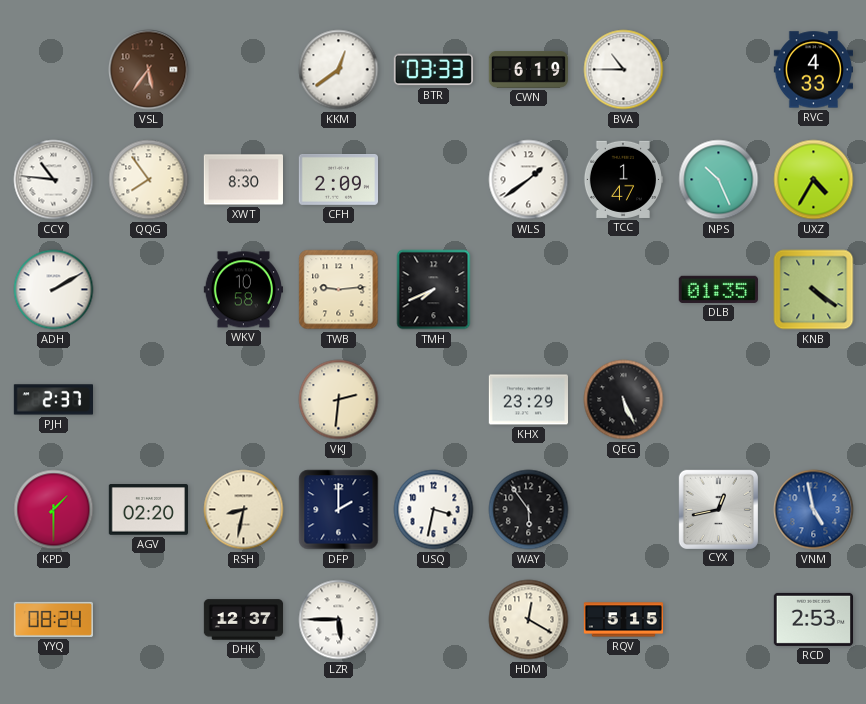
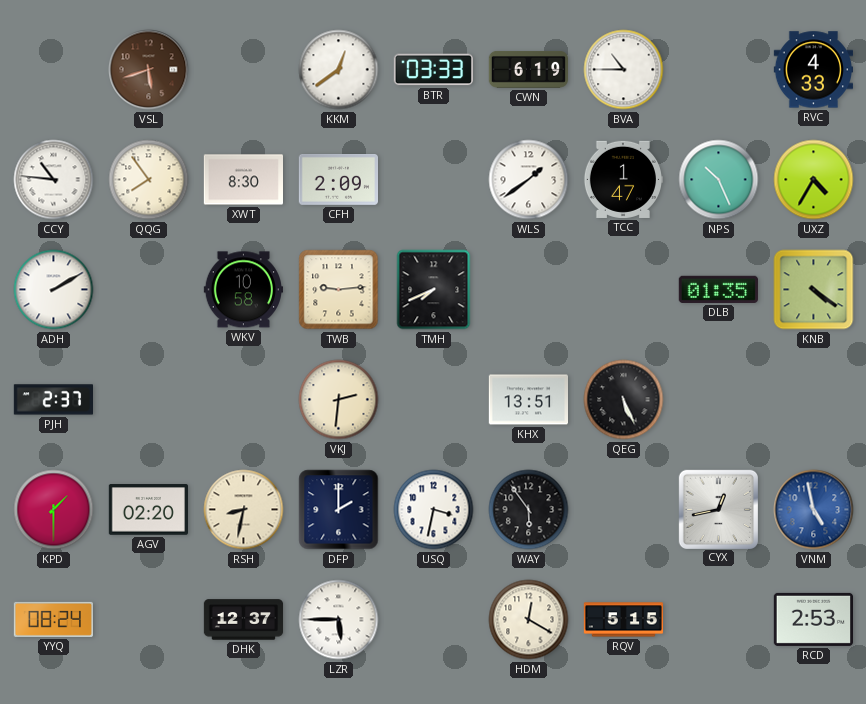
VSL: 5:36 -> 5:42 (149, 70)
KHX: 23:29 -> 13:51 (528, 400)
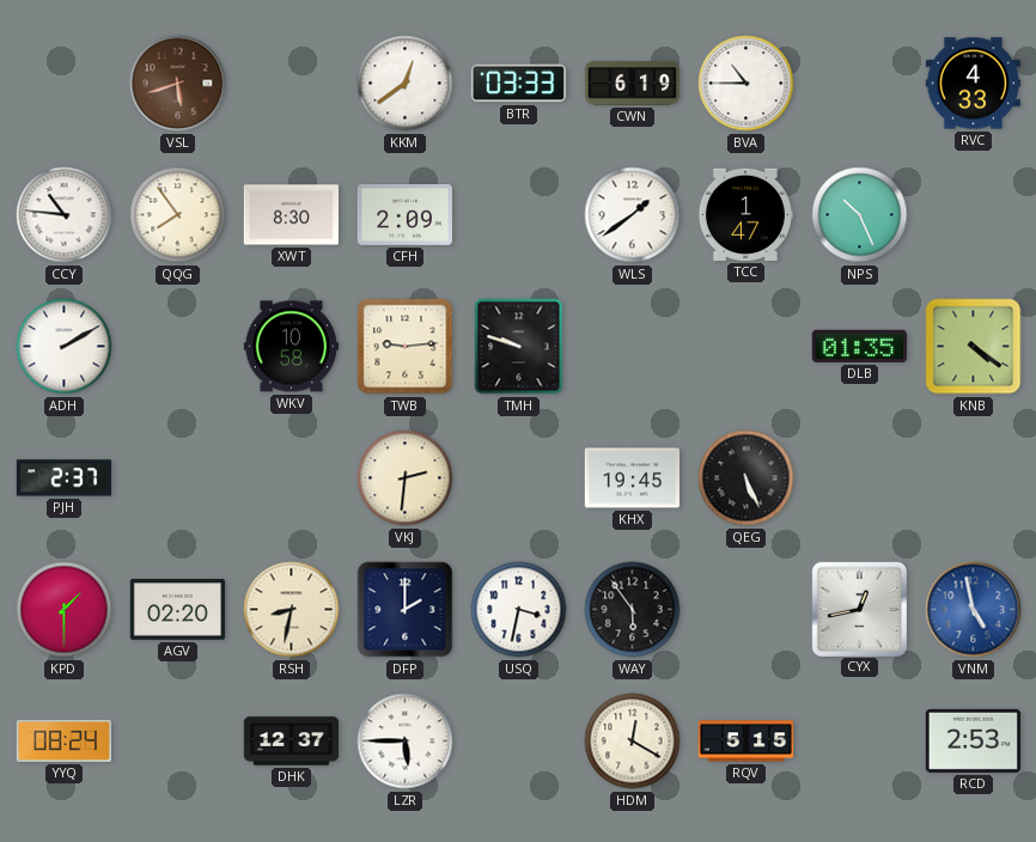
UXZ: 4:35 -> none (814, 180)
TMH: 7:41 -> 9:48 (519, 347)
KHX: 13:51 -> 19:45 (632, 478)
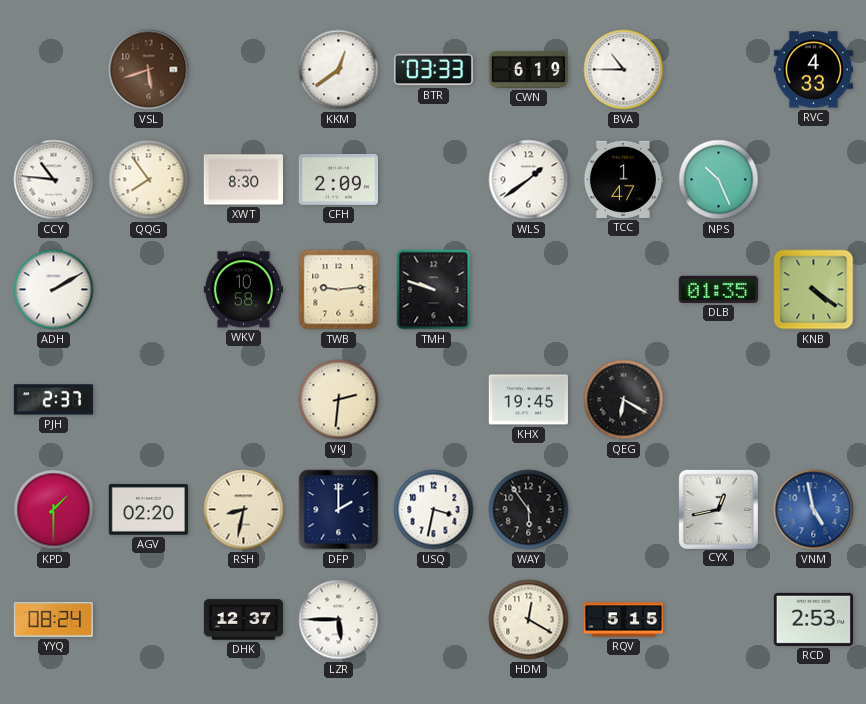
QEG: 5:26 -> 6:20 (624, 400)
